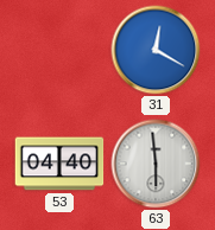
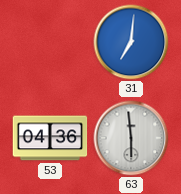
31: 12:20 -> 7:01 (131, 42)
53: 04:40 -> 04:36 (50, 138)
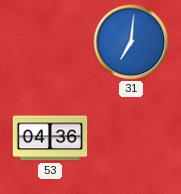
63: 5:59 -> none (131, 138)
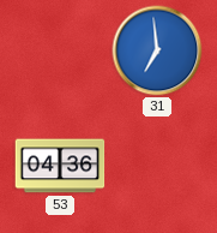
31: 7:01 -> 6:59 (157, 50)
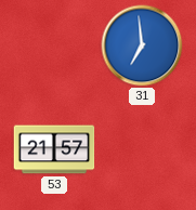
53: 04:36 -> 21:57 (54, 149)
